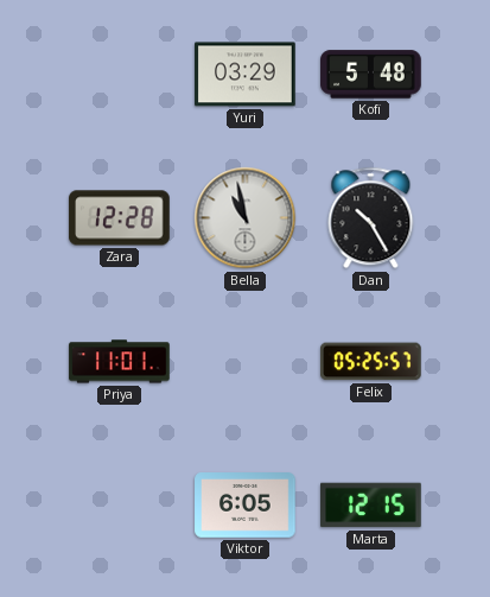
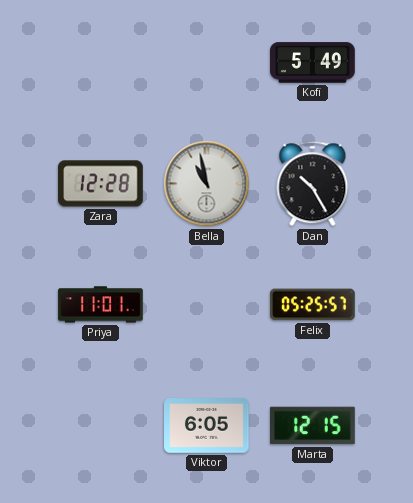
Yuri: 03:29 -> none (246, 75)
Kofi: 5:48 -> 5:49 (313, 63)
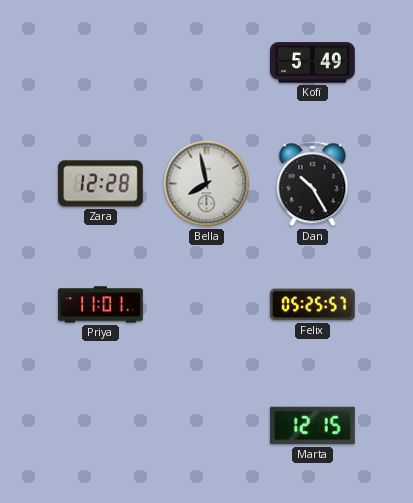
Bella: 10:58 -> 7:58 (207, 184)
Viktor: 6:05 -> none (207, 426)
